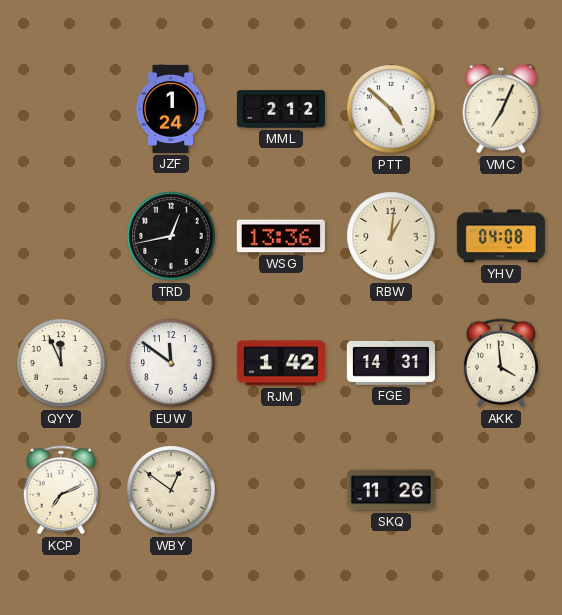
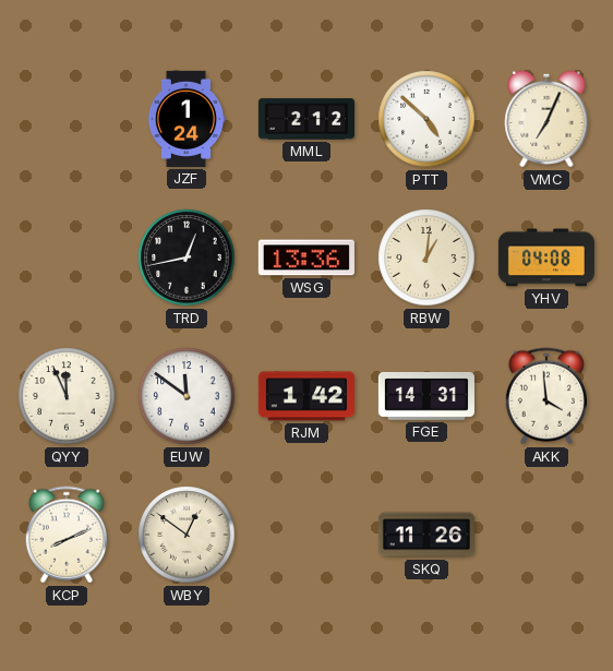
KCP: 7:11 -> 8:11 (67, 535)
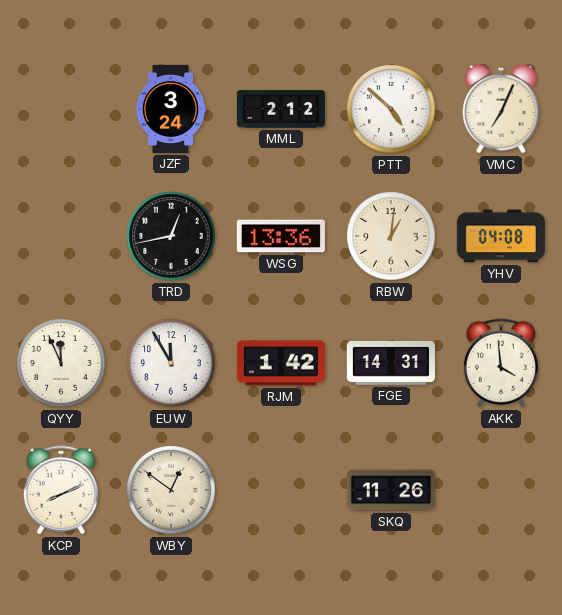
JZF: 1:24 -> 3:24 (171, 109)
EUW: 11:51 -> 11:55 (171, 363)
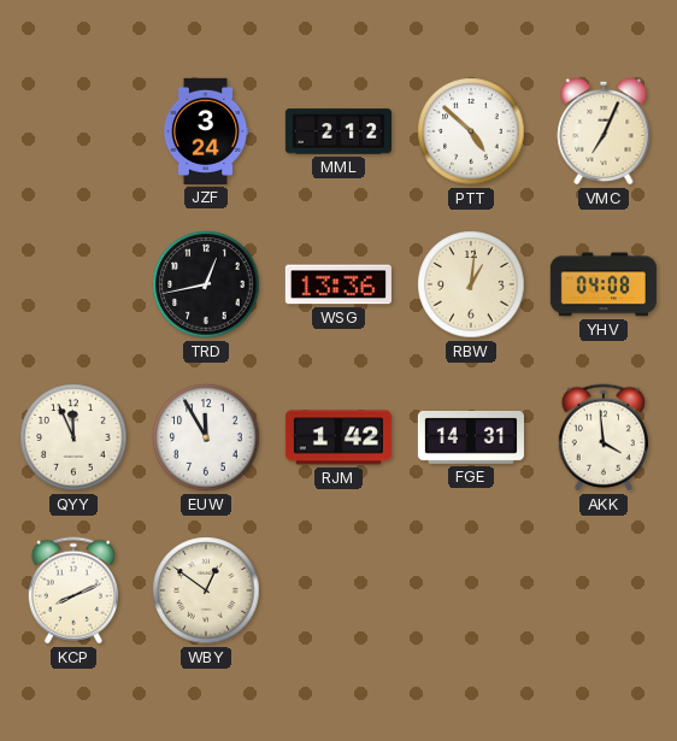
SKQ: 11:26 -> none (391, 490)
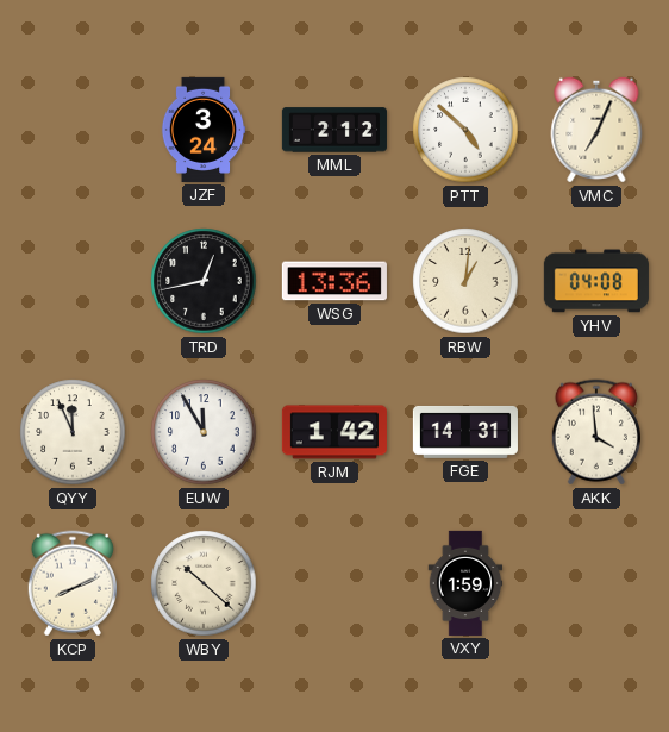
WBY: 12:51 -> 10:22 (204, 583)
VXY: none -> 1:59 (465, 583)
